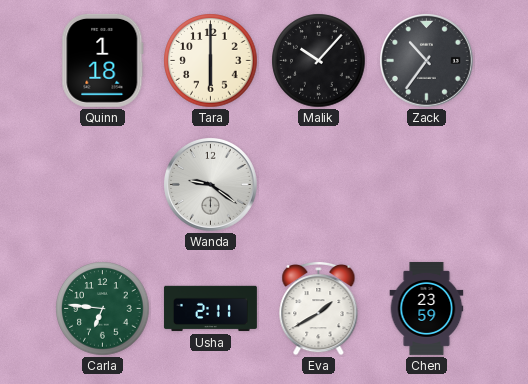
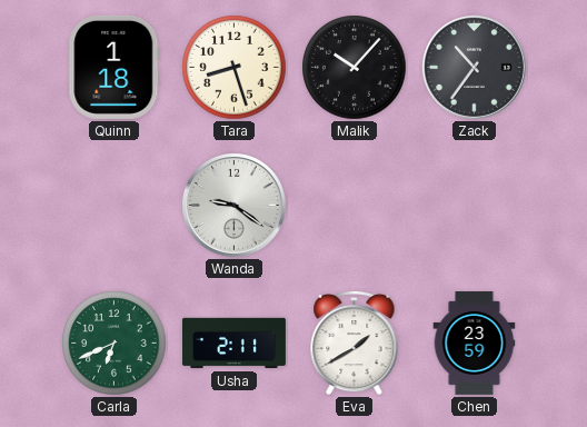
Tara: 6:00 -> 8:27 (235, 68)
Carla: 6:46 -> 6:41 (115, 344)
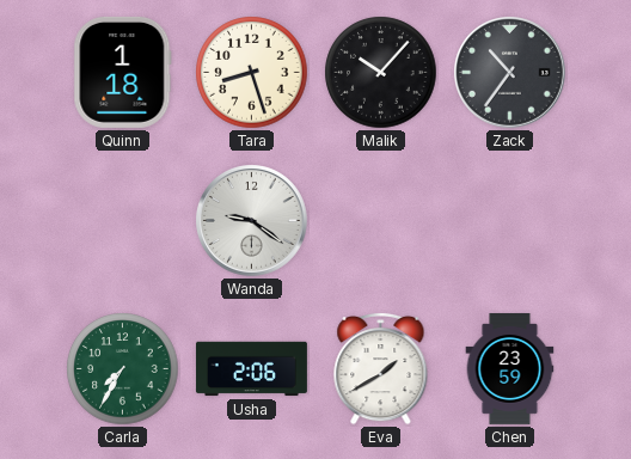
Carla: 6:41 -> 7:35 (123, 369)
Usha: 2:11 -> 2:06 (251, 369)
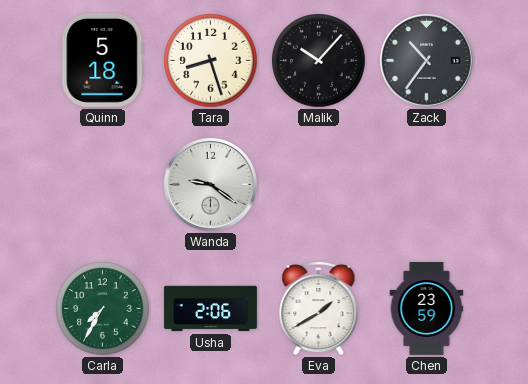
Quinn: 1:18 -> 5:18 (103, 60)
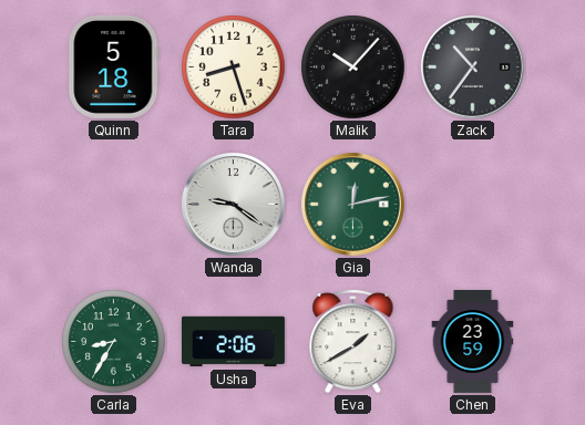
Gia: none -> 12:13 (353, 205)
Carla: 7:35 -> 8:35 (114, 342)
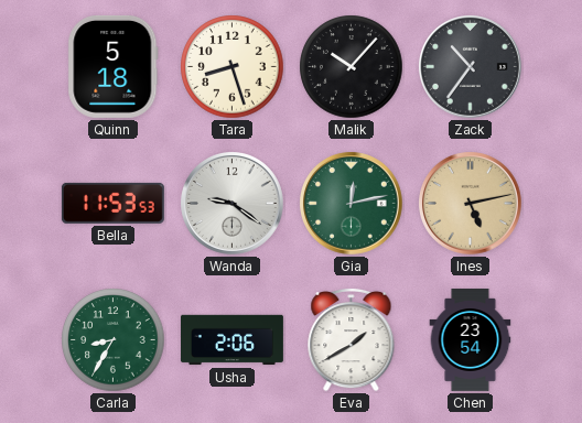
Bella: none -> 11:53 (112, 203)
Ines: none -> 5:13 (471, 204)
Chen: 23:59 -> 23:54 (471, 339)
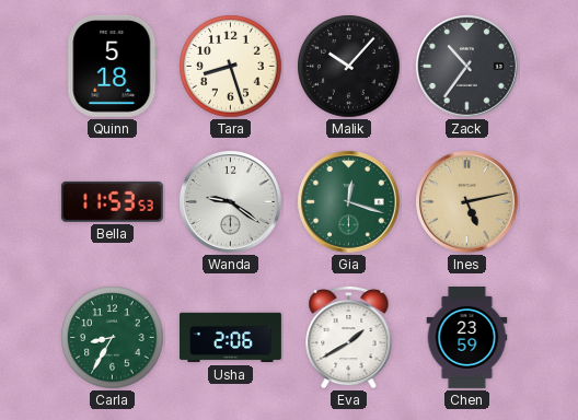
Gia: 12:13 -> 12:18 (349, 202)
Chen: 23:54 -> 23:59 (467, 337)
